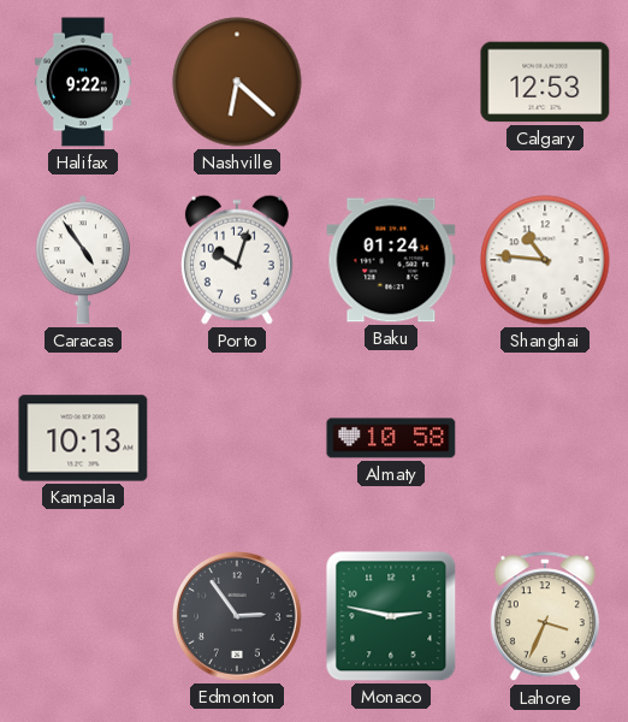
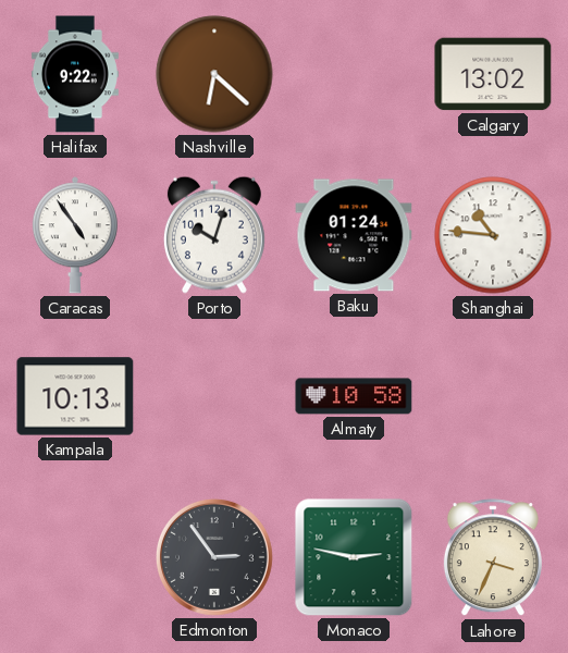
Calgary: 12:53 -> 13:02 (493, 74)
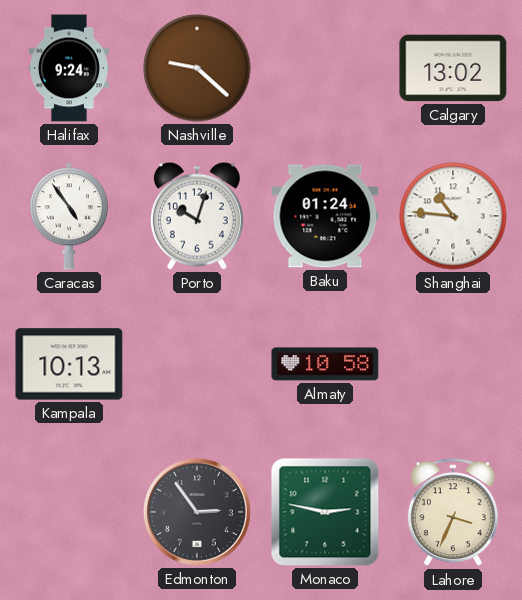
Halifax: 9:22 -> 9:24 (69, 68)
Nashville: 6:22 -> 9:22 (197, 68)
